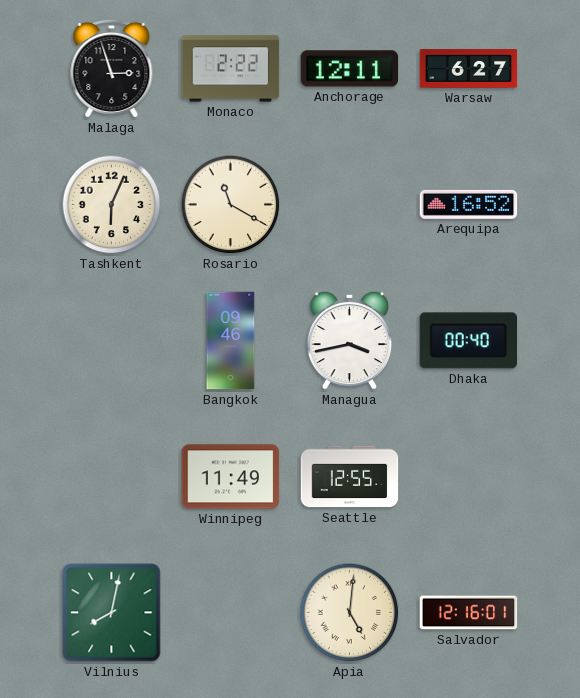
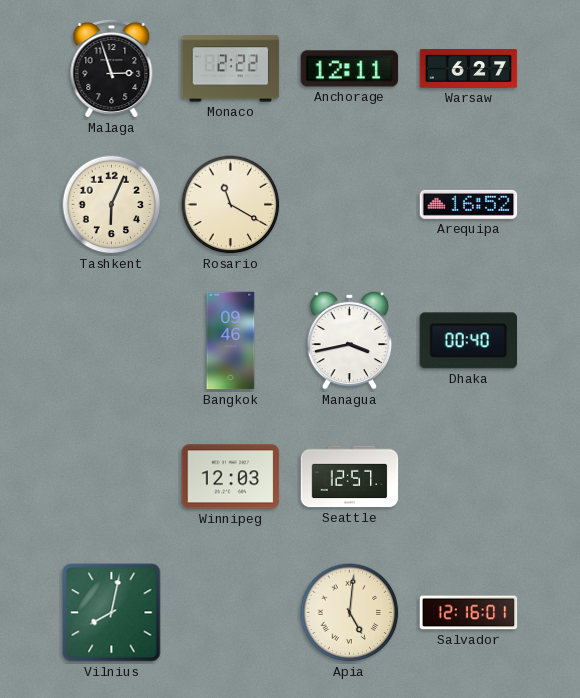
Winnipeg: 11:49 -> 12:03 (231, 477)
Seattle: 12:55 -> 12:57 (350, 477)
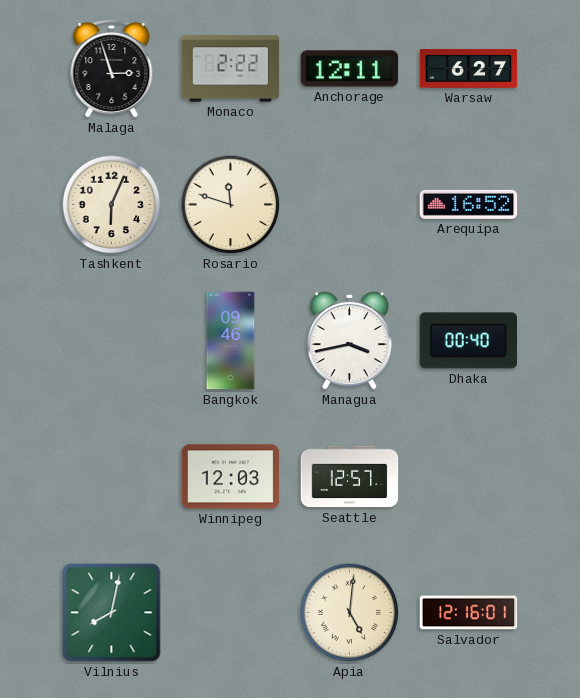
Rosario: 11:20 -> 11:48 (231, 205)
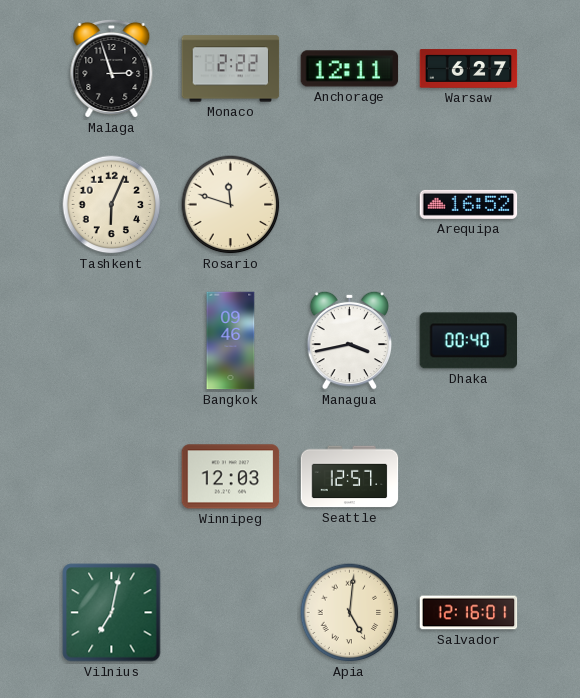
Vilnius: 8:02 -> 7:02 (112, 613)
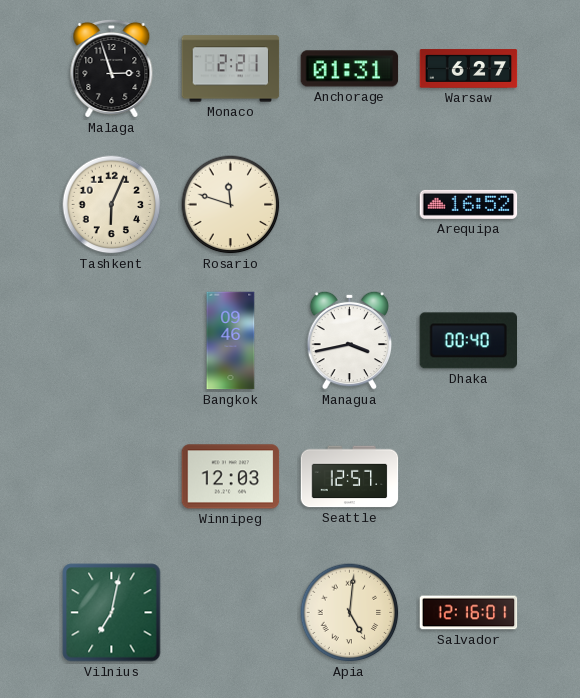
Monaco: 2:22 -> 2:21 (231, 69)
Anchorage: 12:11 -> 01:31 (350, 69)
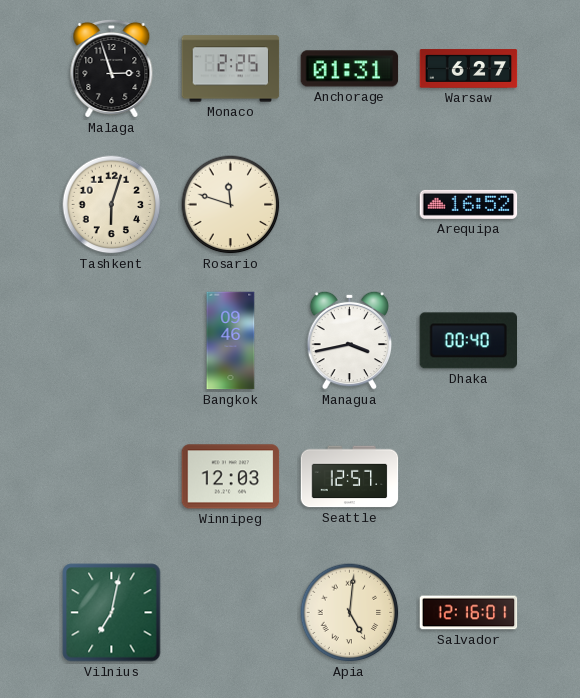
Monaco: 2:21 -> 2:25 (231, 69)
Tashkent: 6:04 -> 6:03 (112, 205)
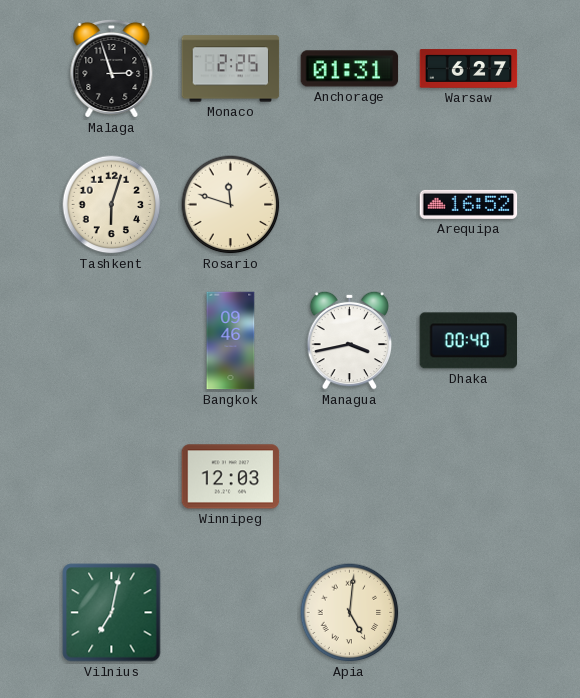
Seattle: 12:57 -> none (350, 477)
Salvador: 12:16 -> none (469, 613)
